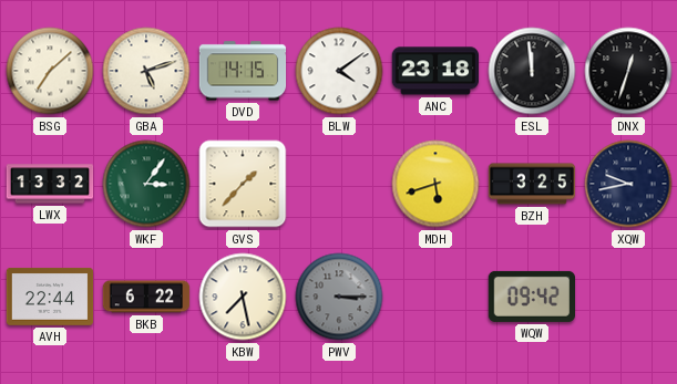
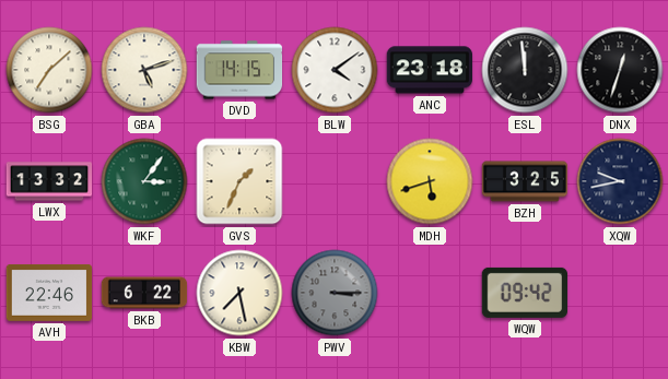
GVS: 1:37 -> 1:34 (239, 181)
AVH: 22:44 -> 22:46 (49, 293)
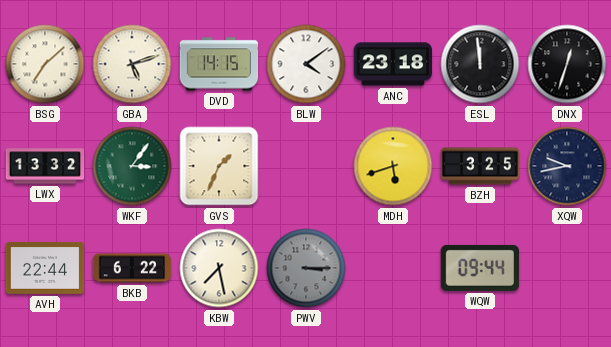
AVH: 22:46 -> 22:44 (45, 268)
WQW: 09:42 -> 09:44 (479, 268)
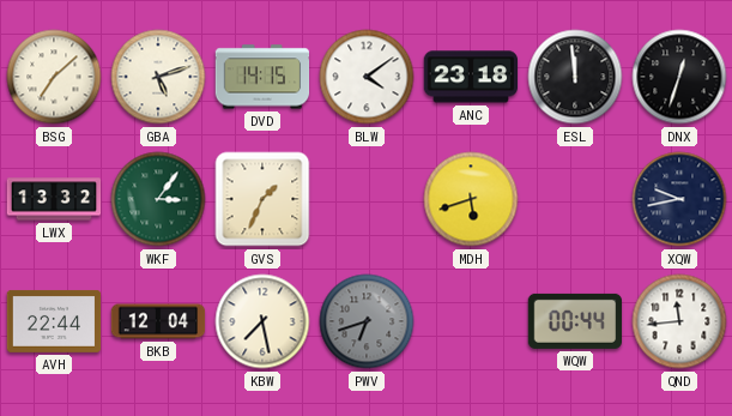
BZH: 3:25 -> none (480, 166)
BKB: 6:22 -> 12:04 (158, 321)
PWV: 3:15 -> 6:42 (367, 321)
WQW: 09:44 -> 00:44 (574, 321)
QND: none -> 11:44 (679, 321)
